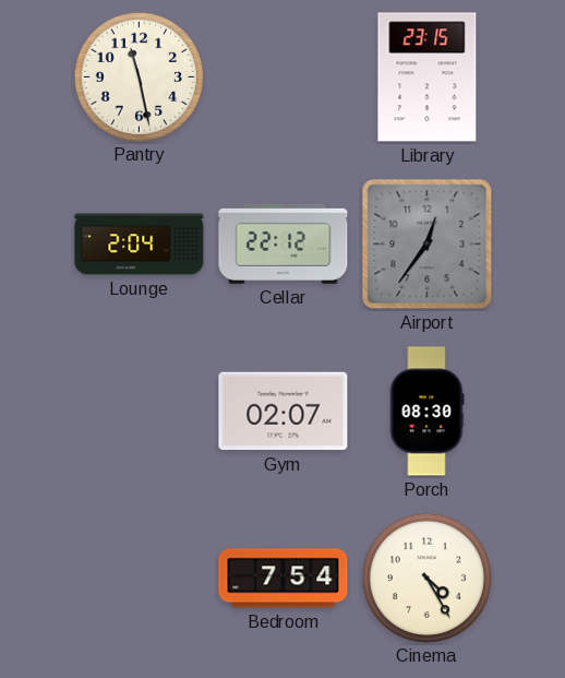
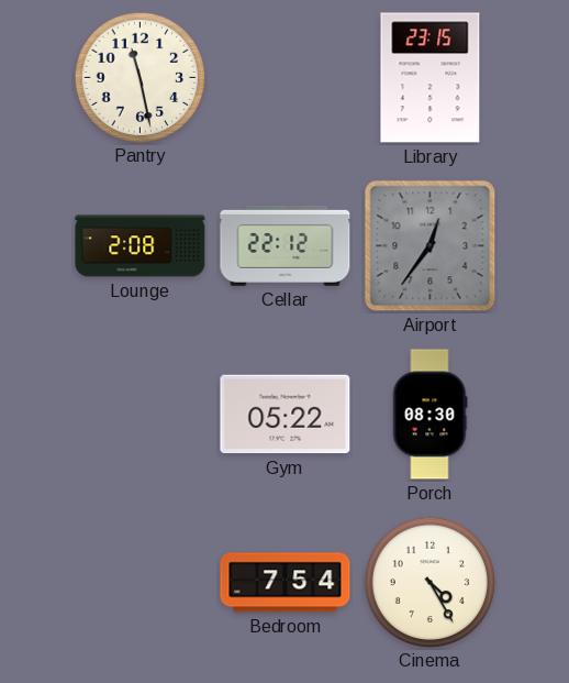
Lounge: 2:04 -> 2:08 (141, 246)
Gym: 02:07 -> 05:22 (286, 415)
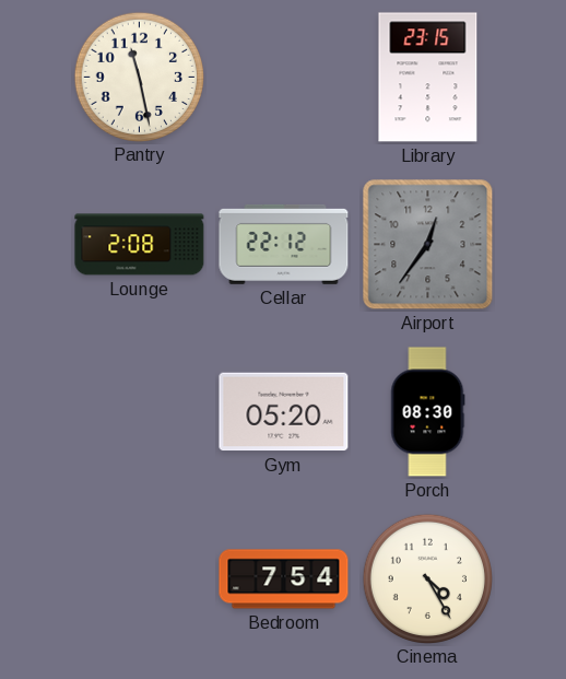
Gym: 05:22 -> 05:20 (284, 412)
